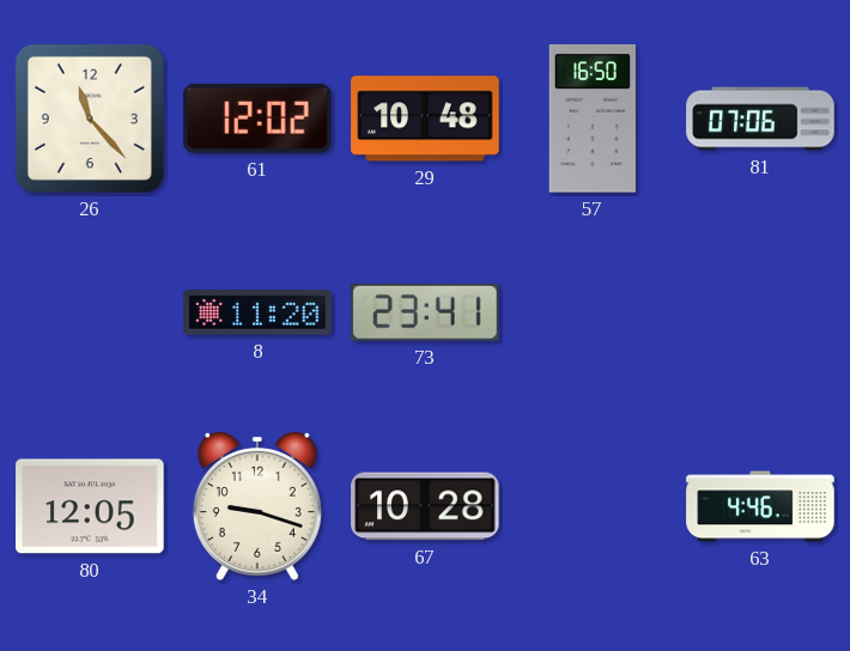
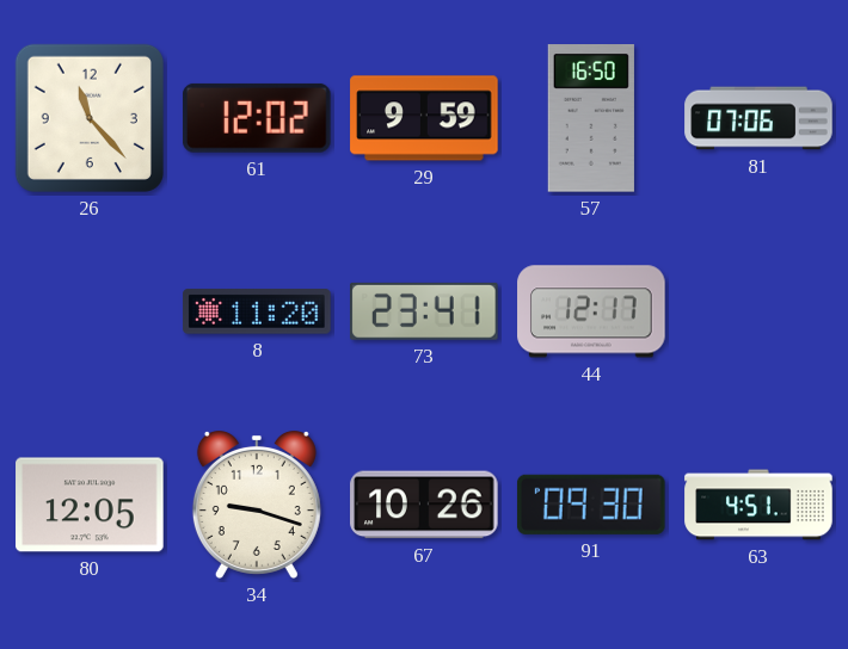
29: 10:48 -> 9:59 (424, 118)
44: none -> 12:17 (591, 311)
67: 10:28 -> 10:26 (424, 505)
91: none -> 09:30 (591, 505)
63: 4:46 -> 4:51 (758, 505)
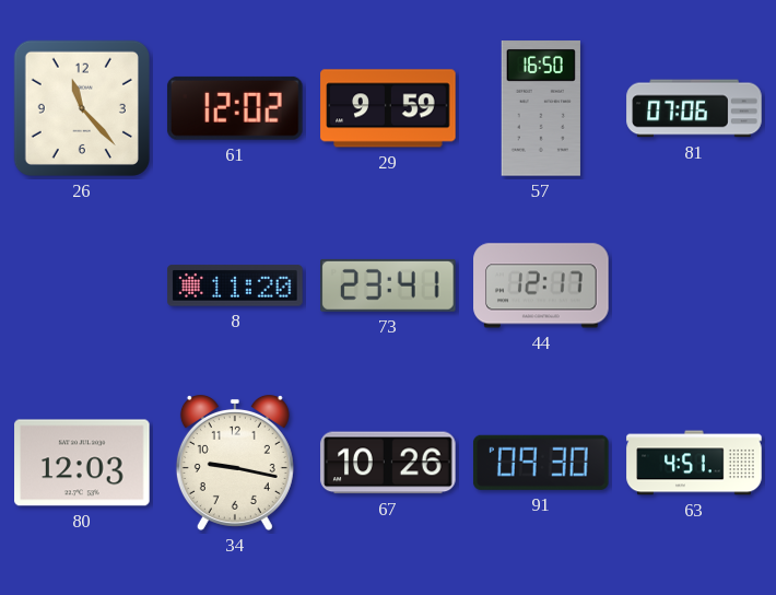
80: 12:05 -> 12:03 (82, 463)
34: 9:18 -> 9:17 (235, 463)
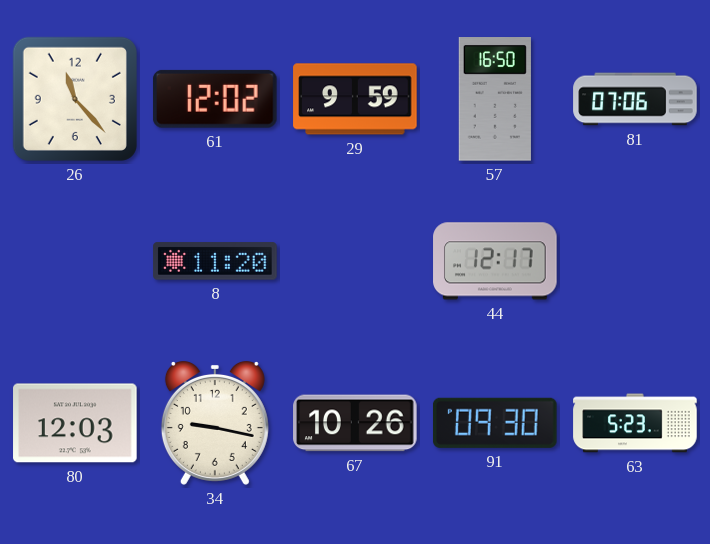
73: 23:41 -> none (389, 285)
63: 4:51 -> 5:23 (635, 423)
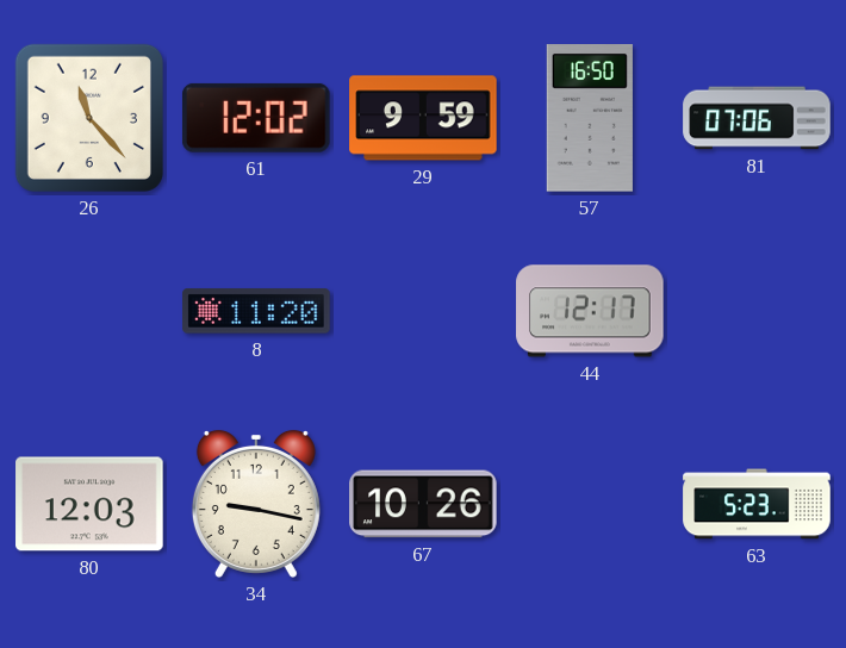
91: 09:30 -> none (495, 423)
